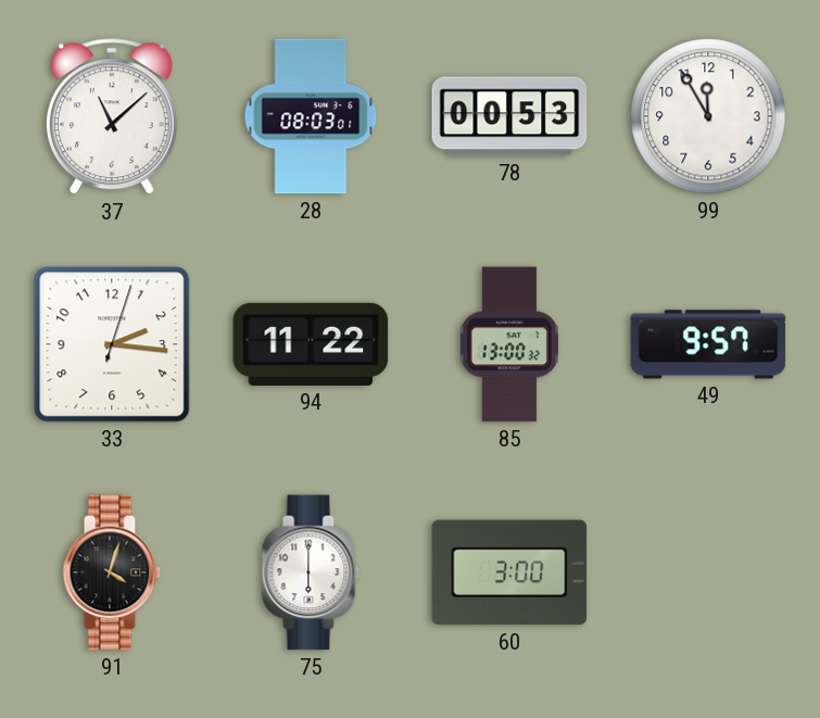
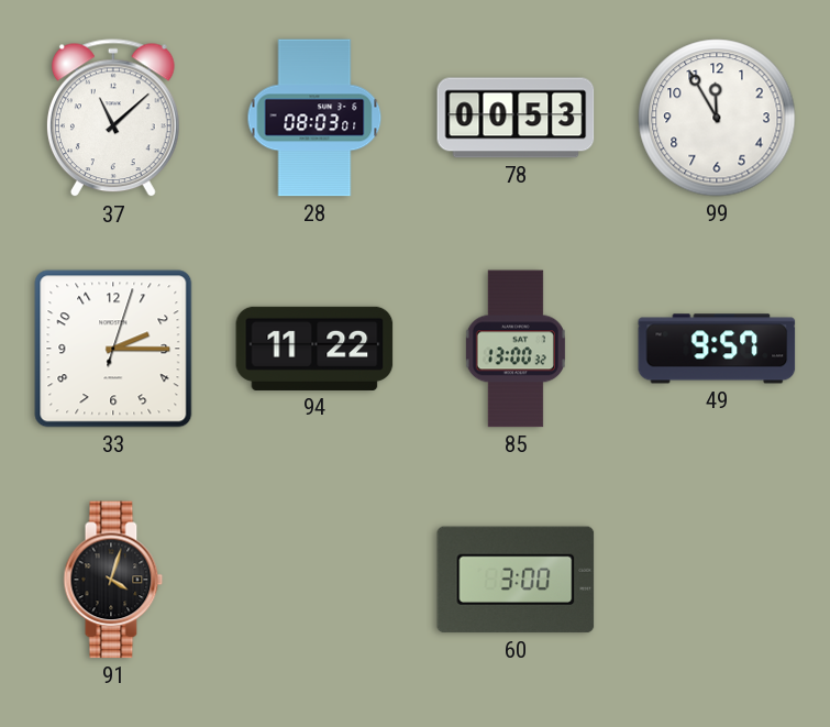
33: 2:16 -> 2:15 (113, 349)
75: 6:00 -> none (311, 572)
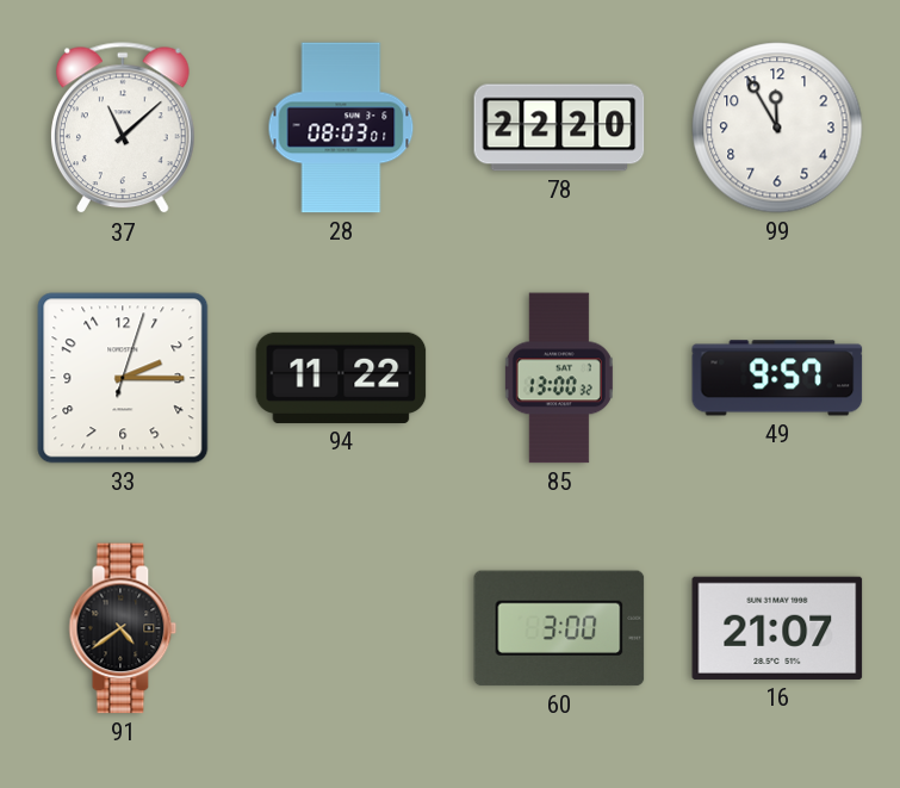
78: 00:53 -> 22:20 (559, 128)
91: 4:03 -> 4:39 (123, 628)
16: none -> 21:07 (777, 628)
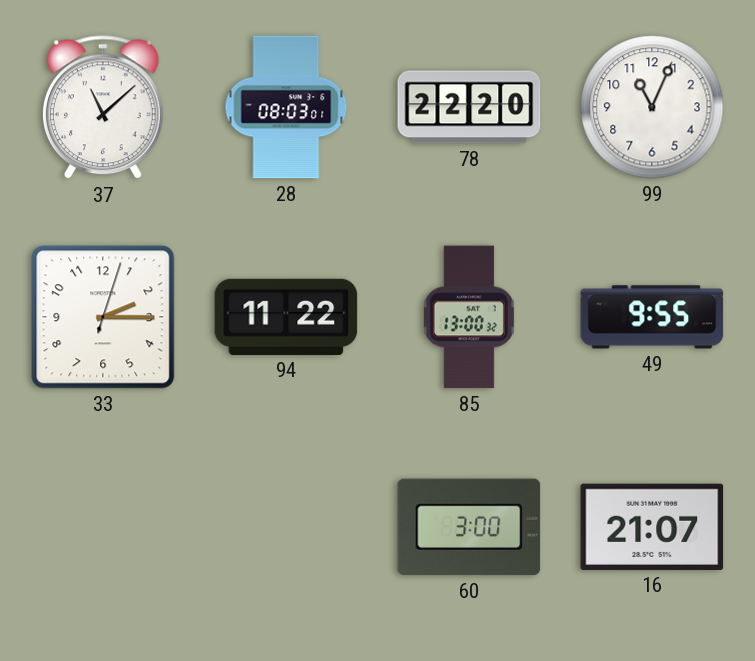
99: 11:55 -> 11:04 (652, 107)
49: 9:57 -> 9:55 (652, 317)
91: 4:39 -> none (123, 628)
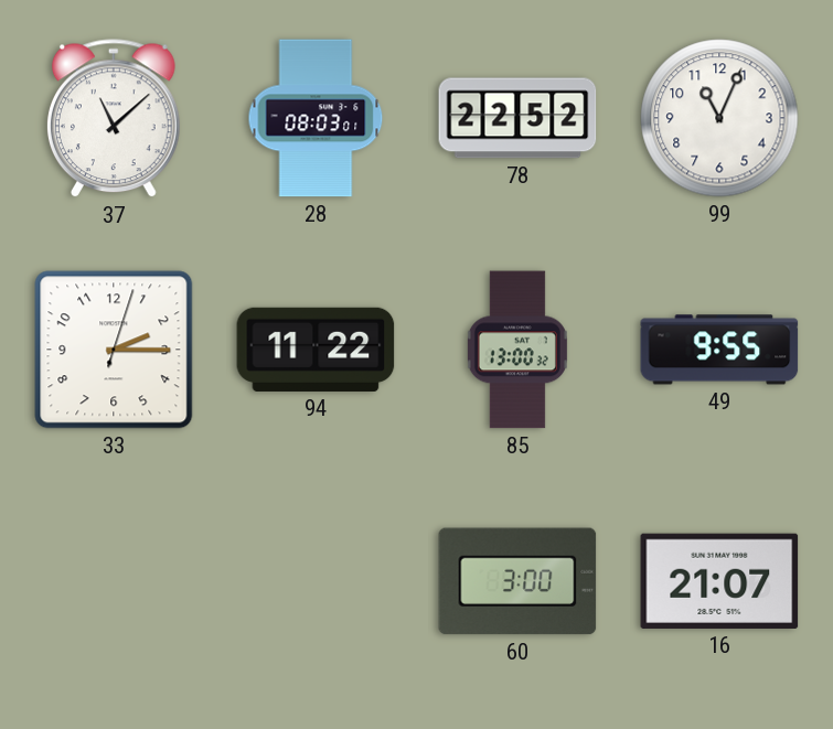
78: 22:20 -> 22:52 (517, 118)
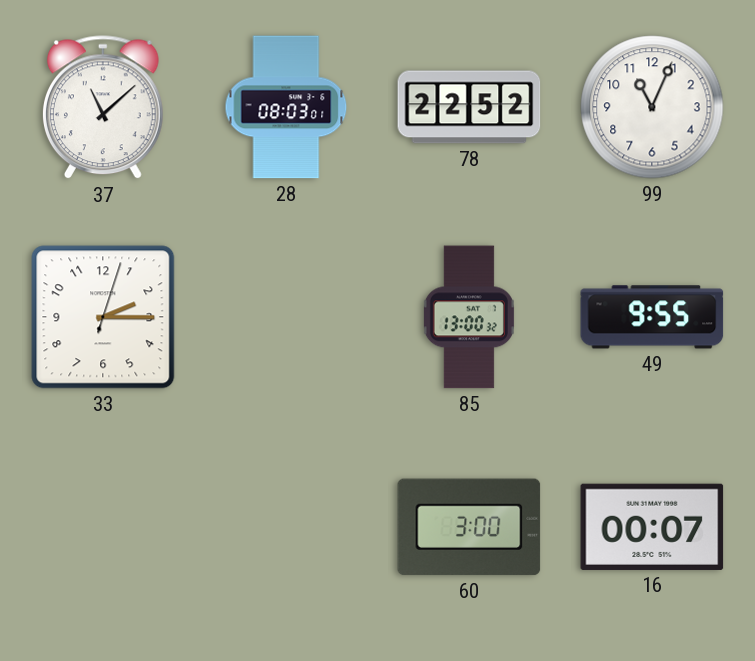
94: 11:22 -> none (316, 350)
16: 21:07 -> 00:07 (652, 527)
